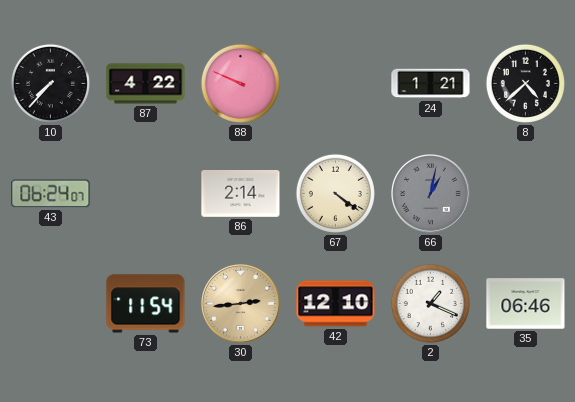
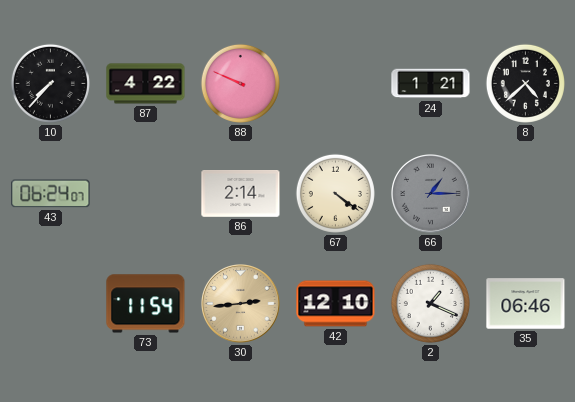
66: 1:02 -> 1:15 (431, 194)
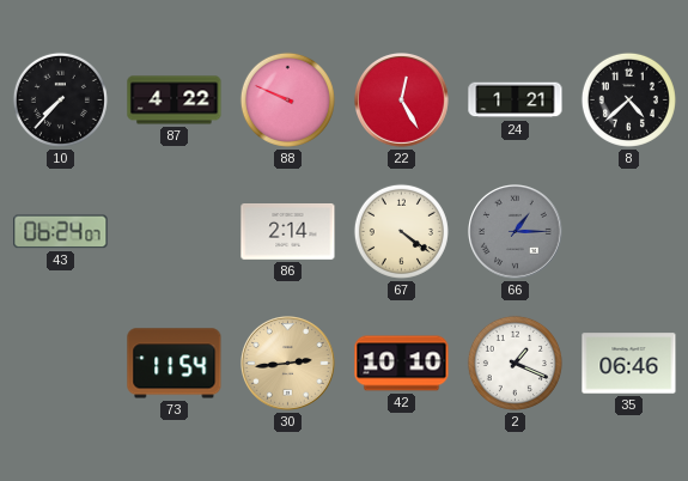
22: none -> 12:25 (402, 101)
42: 12:10 -> 10:10 (402, 364)
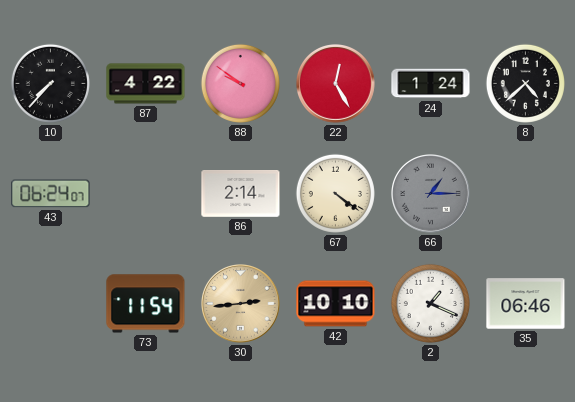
88: 9:49 -> 9:51 (240, 83)
24: 1:21 -> 1:24 (431, 84)
